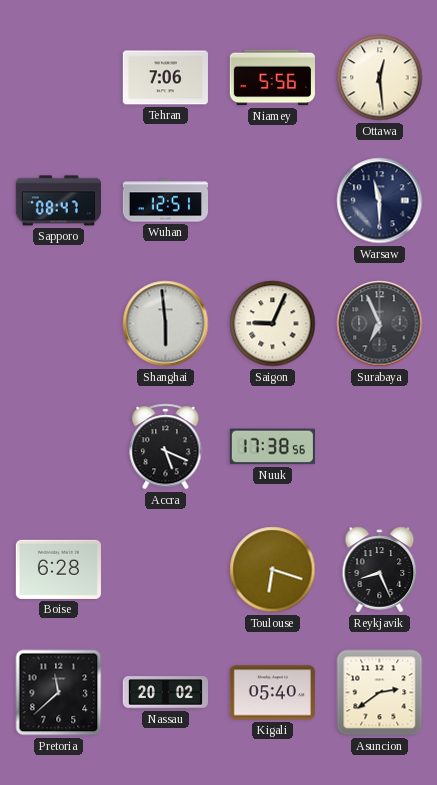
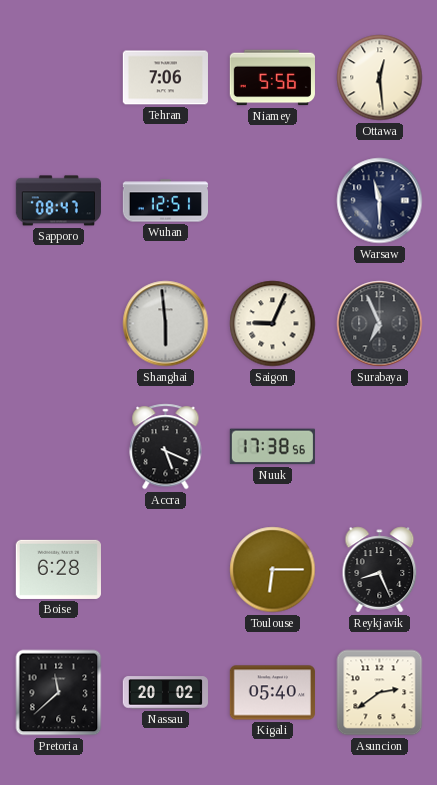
Toulouse: 6:18 -> 6:15 (273, 570)
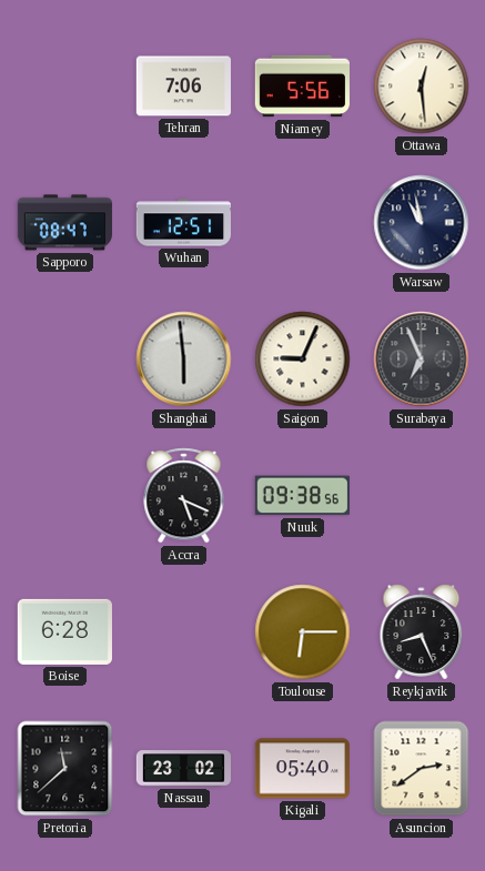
Warsaw: 11:30 -> 10:58 (422, 223)
Nuuk: 17:38 -> 09:38 (302, 496)
Nassau: 20:02 -> 23:02 (183, 769)
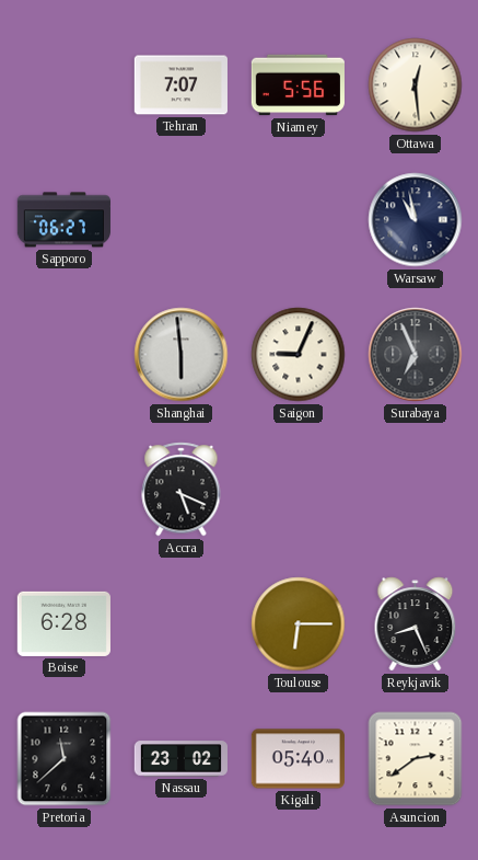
Tehran: 7:06 -> 7:07 (180, 85)
Sapporo: 08:47 -> 06:27 (63, 220)
Wuhan: 12:51 -> none (183, 223)
Nuuk: 09:38 -> none (302, 496)
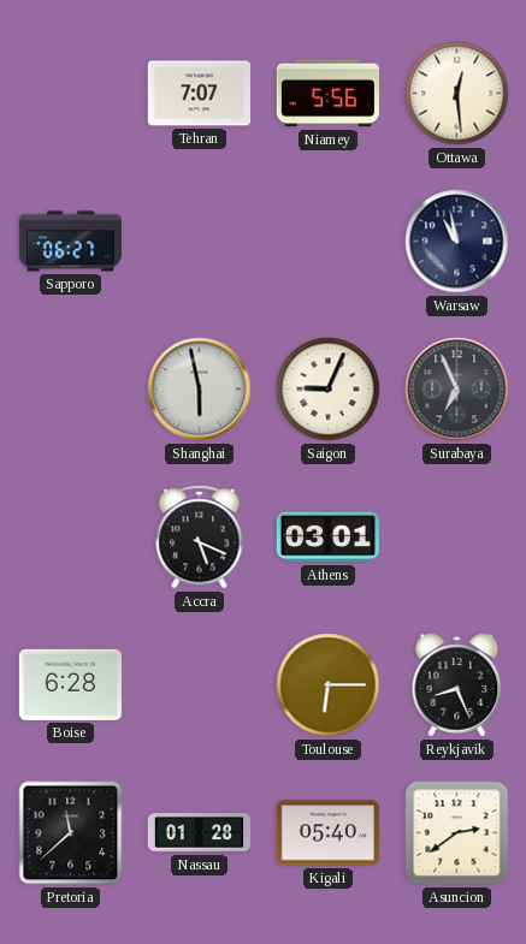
Shanghai: 5:59 -> 5:58 (200, 390)
Athens: none -> 03:01 (327, 538)
Nassau: 23:02 -> 01:28 (199, 833)
